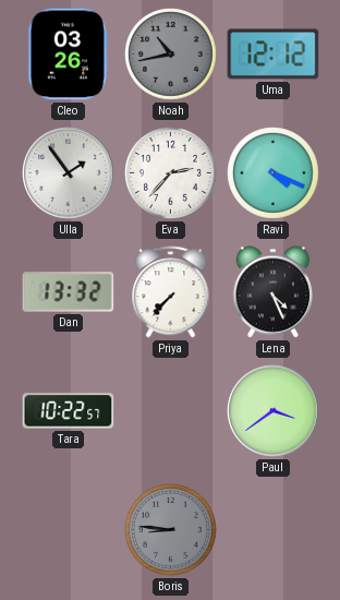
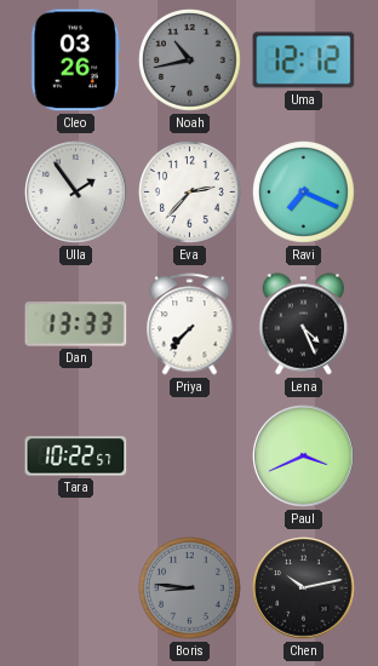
Ravi: 4:19 -> 7:19 (304, 193)
Dan: 13:32 -> 13:33 (76, 325)
Paul: 3:39 -> 3:41 (304, 457)
Chen: none -> 10:13 (304, 589)
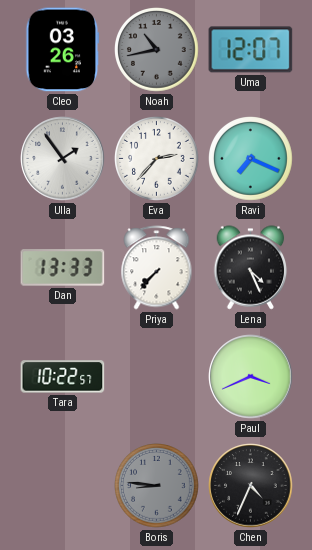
Uma: 12:12 -> 12:07 (251, 50)
Chen: 10:13 -> 4:34 (251, 486)
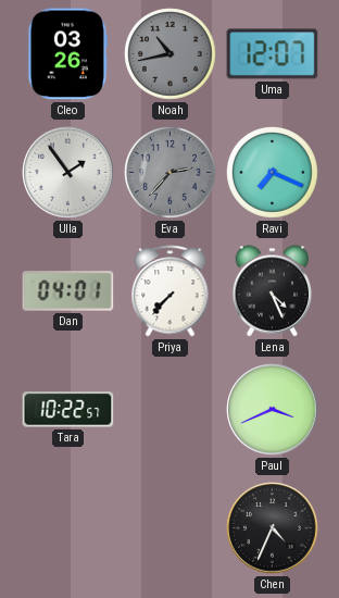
Eva dial: white -> grey (171, 173)
Dan: 13:33 -> 04:01 (68, 291)
Boris: 8:46 -> none (157, 486)
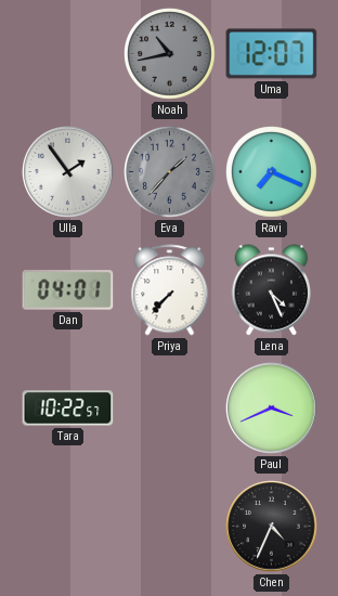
Cleo: 03:26 -> none (68, 54)
Eva: 2:37 -> 1:37 (170, 172)
